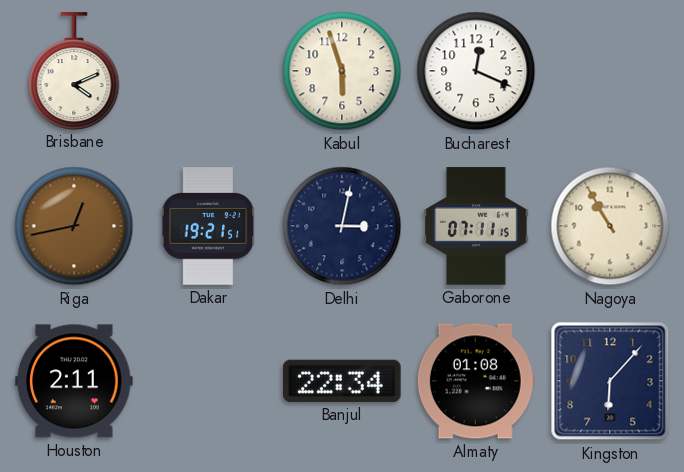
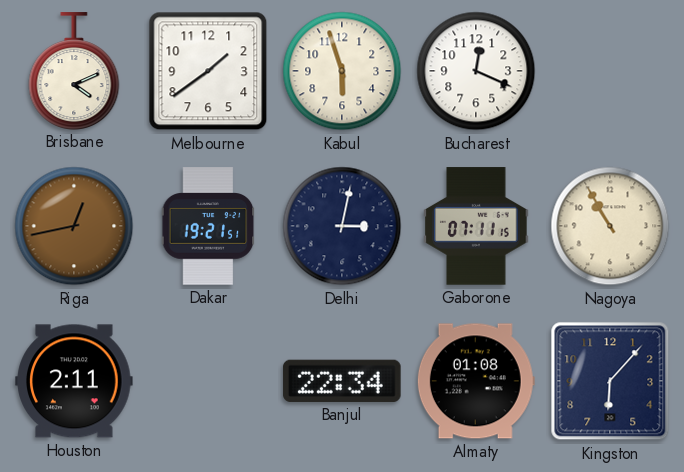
Melbourne: none -> 1:39 (208, 71)
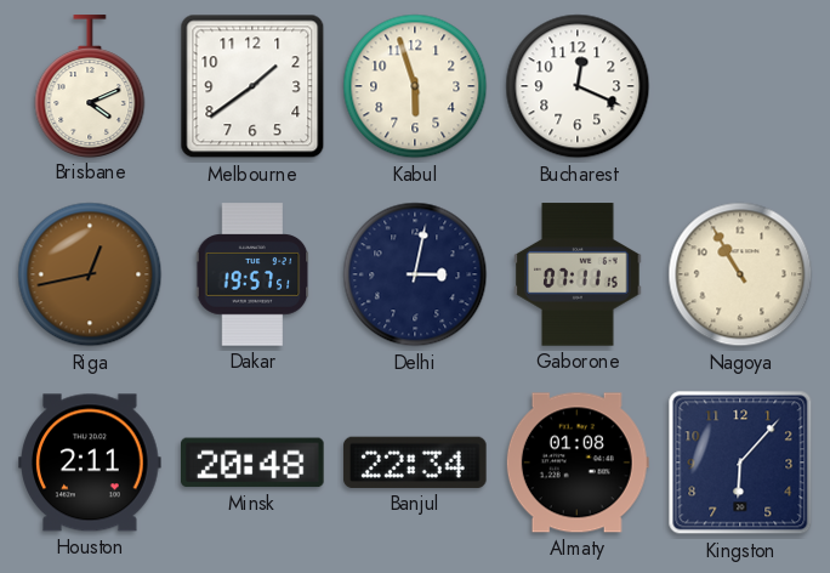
Dakar: 19:21 -> 19:57 (252, 274)
Minsk: none -> 20:48 (252, 463)
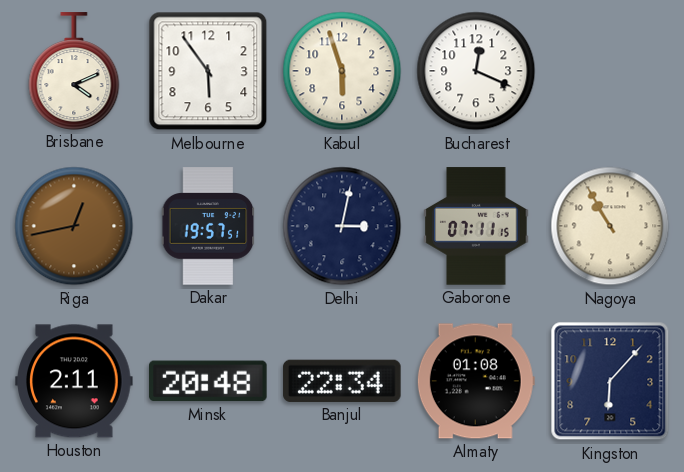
Melbourne: 1:39 -> 5:54 (208, 71)
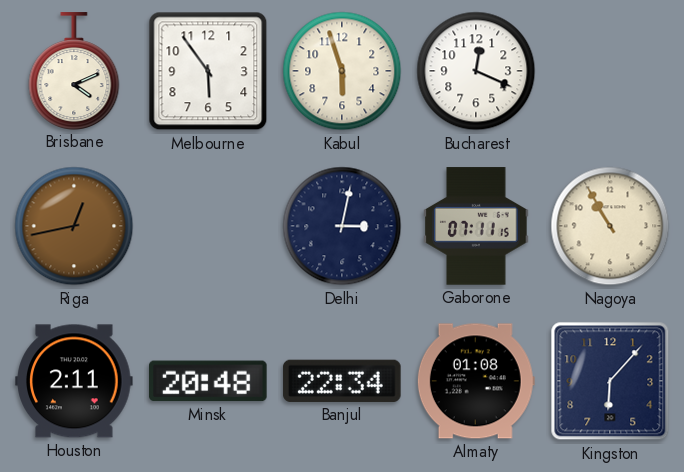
Dakar: 19:57 -> none (208, 226)
